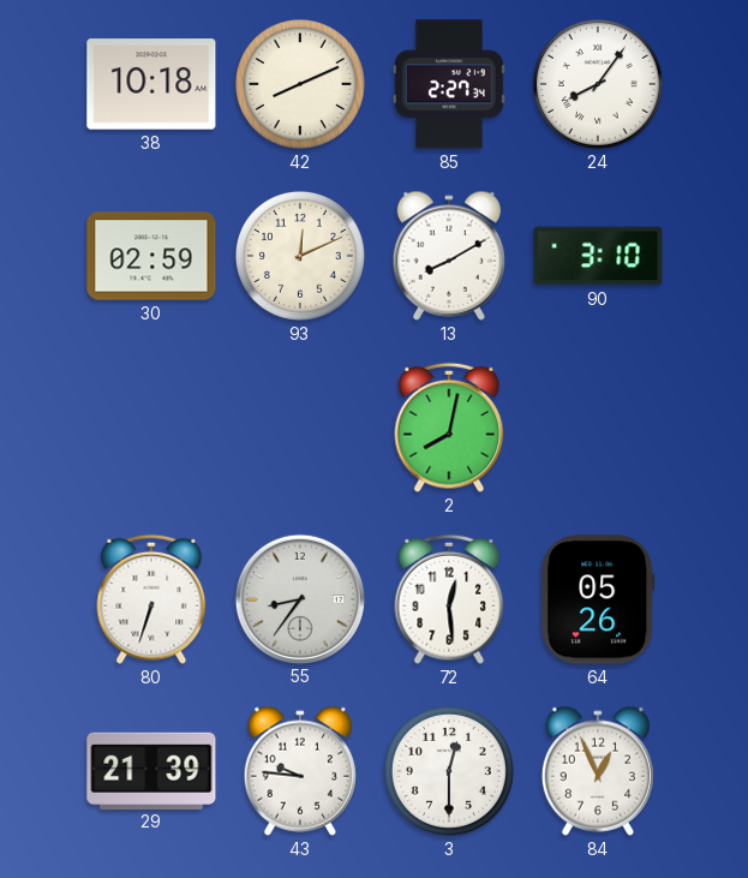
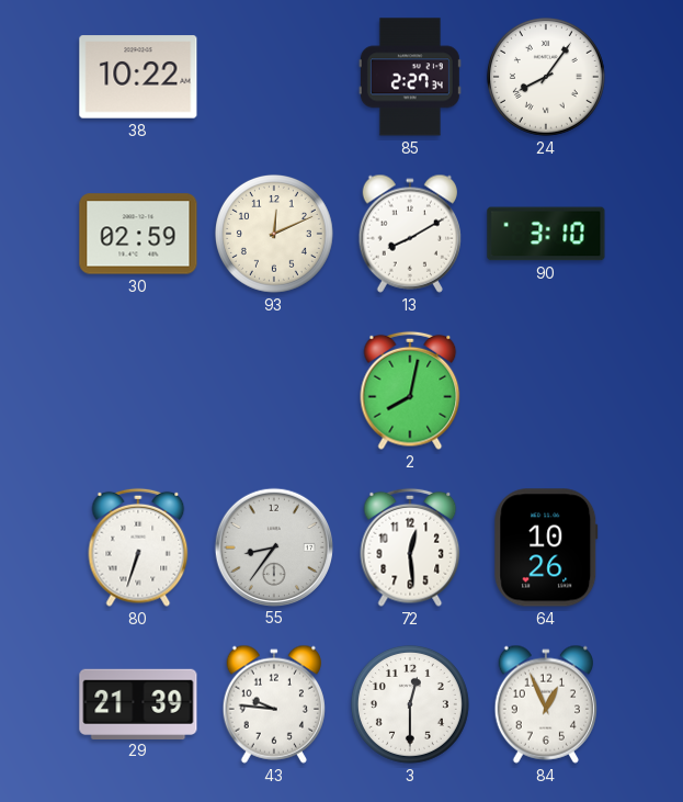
38: 10:18 -> 10:22 (138, 77)
42: 8:11 -> none (300, 84)
64: 05:26 -> 10:26 (546, 547)
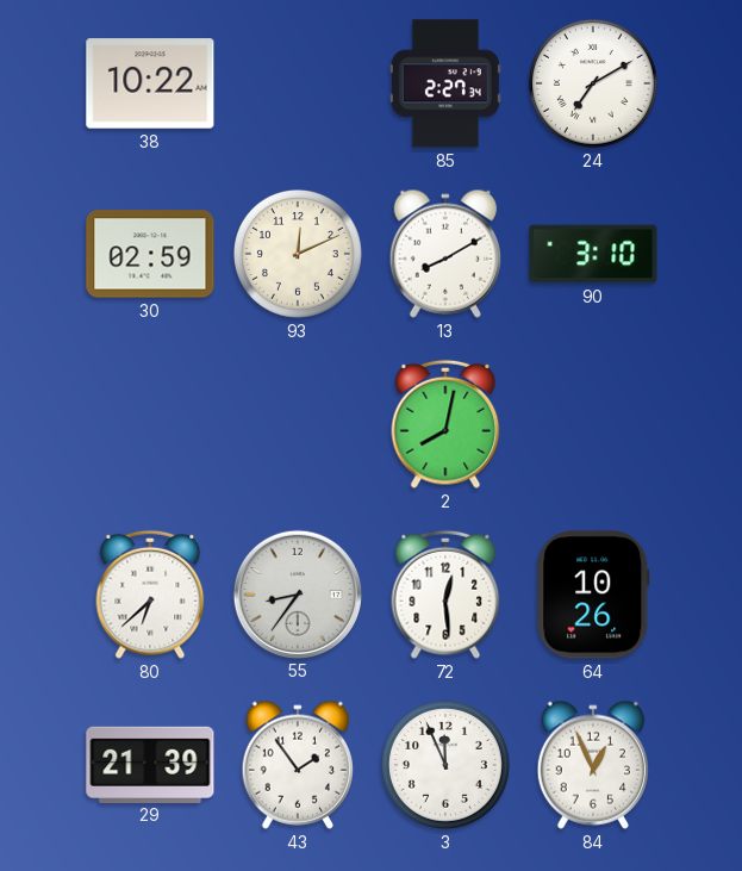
24: 8:06 -> 7:10 (593, 83)
80: 6:33 -> 6:38 (150, 595)
43: 9:46 -> 1:54 (298, 765)
3: 12:30 -> 11:56 (445, 765)
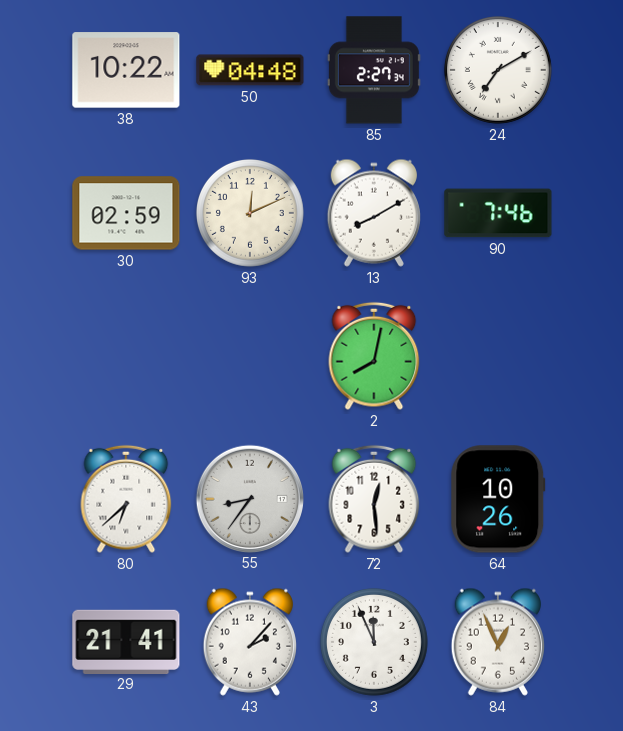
50: none -> 04:48 (250, 70)
90: 3:10 -> 7:46 (498, 213)
29: 21:39 -> 21:41 (126, 641)
43: 1:54 -> 2:07 (250, 642)
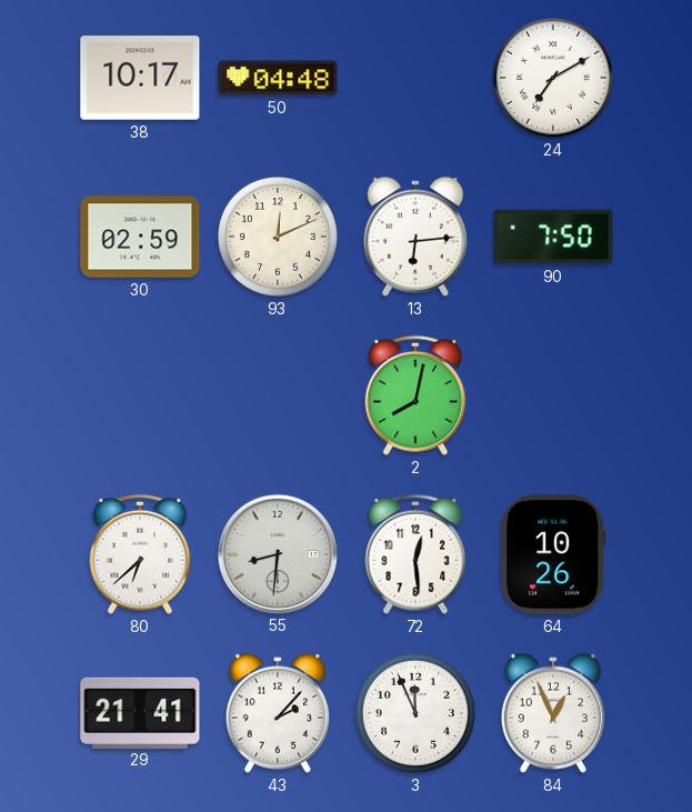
38: 10:22 -> 10:17 (140, 78)
85: 2:27 -> none (374, 70)
13: 8:10 -> 6:14 (415, 237)
90: 7:46 -> 7:50 (553, 237)
55: 8:36 -> 8:31 (277, 553)
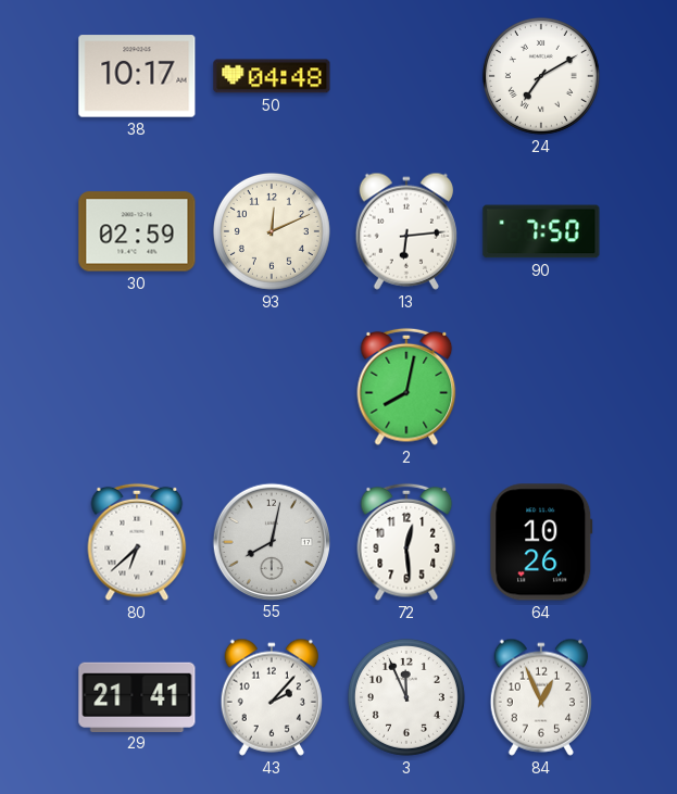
55: 8:31 -> 8:02 (271, 541)
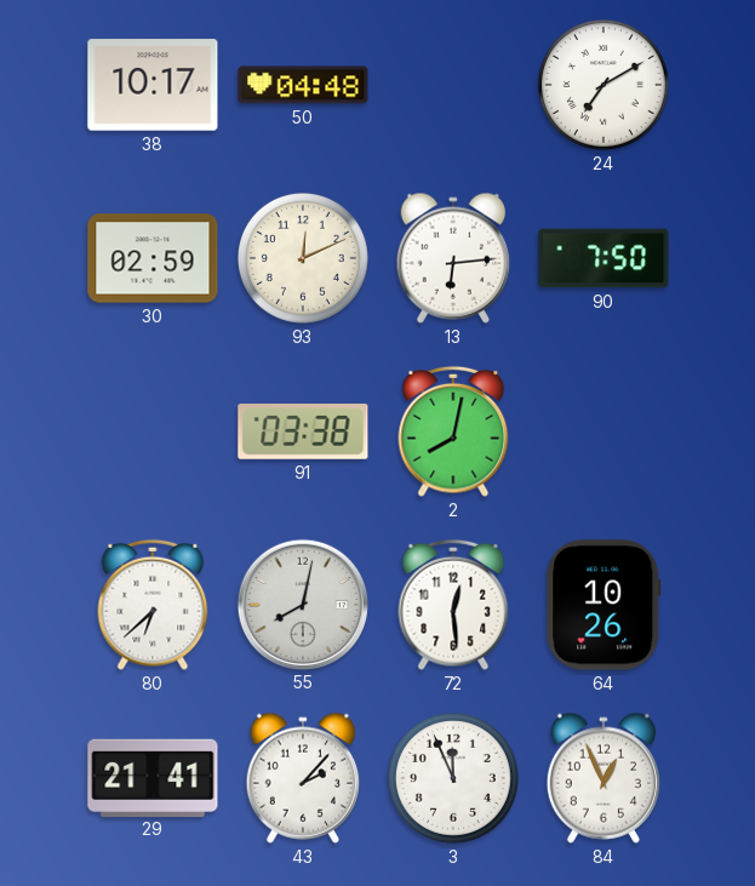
91: none -> 03:38 (303, 433)
